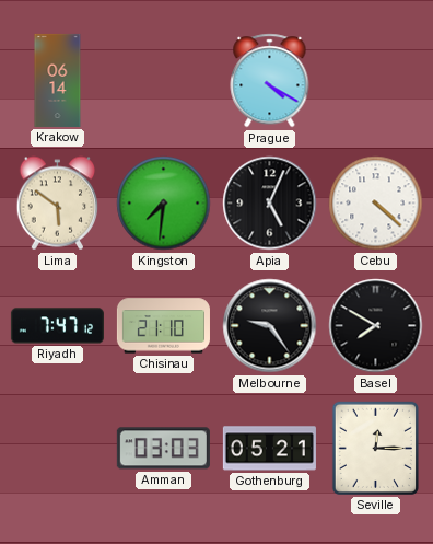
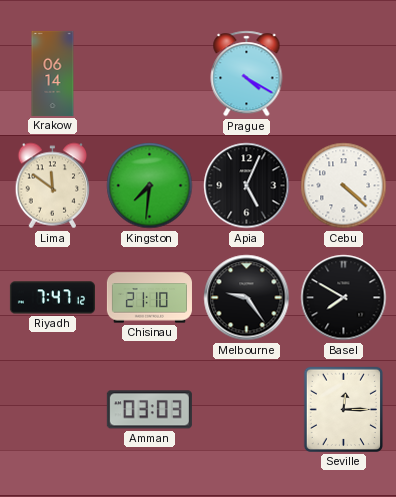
Lima: 5:51 -> 11:51 (53, 186)
Gothenburg: 05:21 -> none (269, 449)
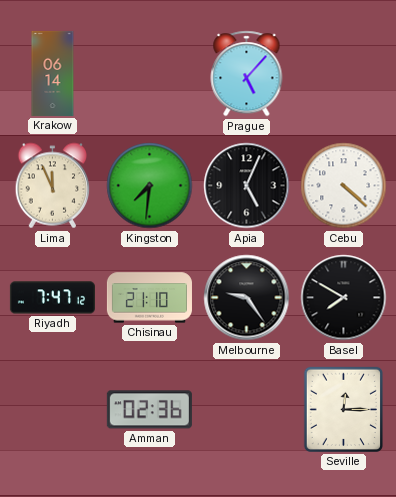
Prague: 4:20 -> 5:07 (247, 74)
Lima: 11:51 -> 11:56 (53, 186)
Amman: 03:03 -> 02:36 (149, 410)
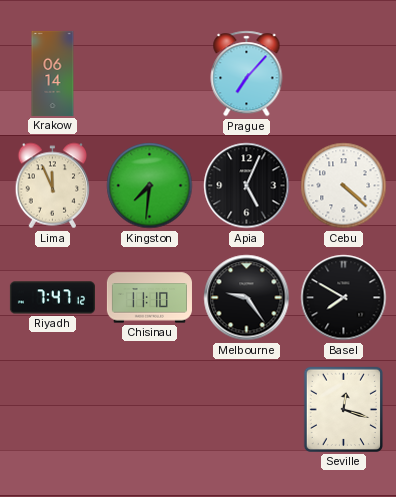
Prague: 5:07 -> 7:07 (247, 74)
Chisinau: 21:10 -> 11:10 (149, 298)
Amman: 02:36 -> none (149, 410)
Seville: 12:15 -> 12:18 (343, 409)
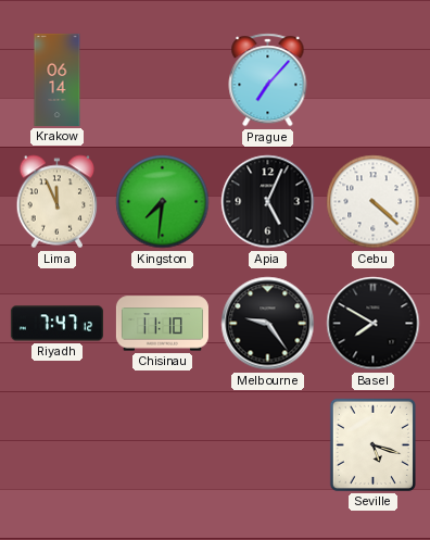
Seville: 12:18 -> 5:18 (372, 444)
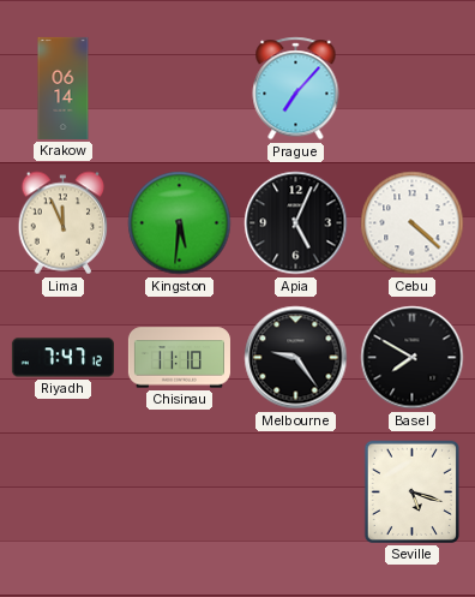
Kingston: 7:31 -> 5:31 (180, 223)
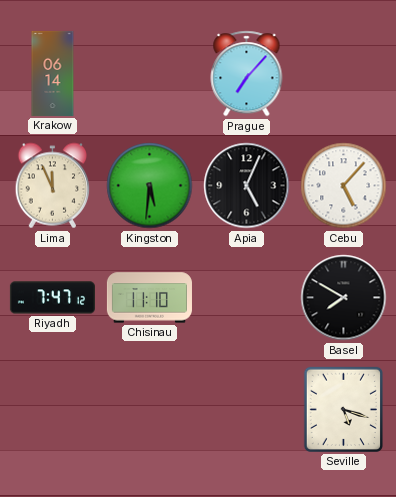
Cebu: 4:22 -> 5:07 (344, 186)
Melbourne: 9:24 -> none (296, 358)
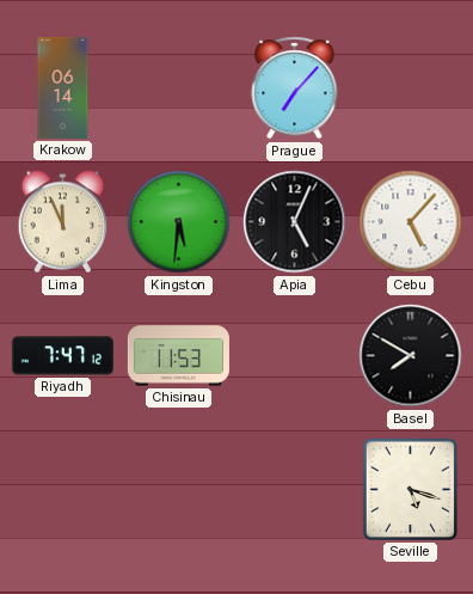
Chisinau: 11:10 -> 11:53 (178, 356)
